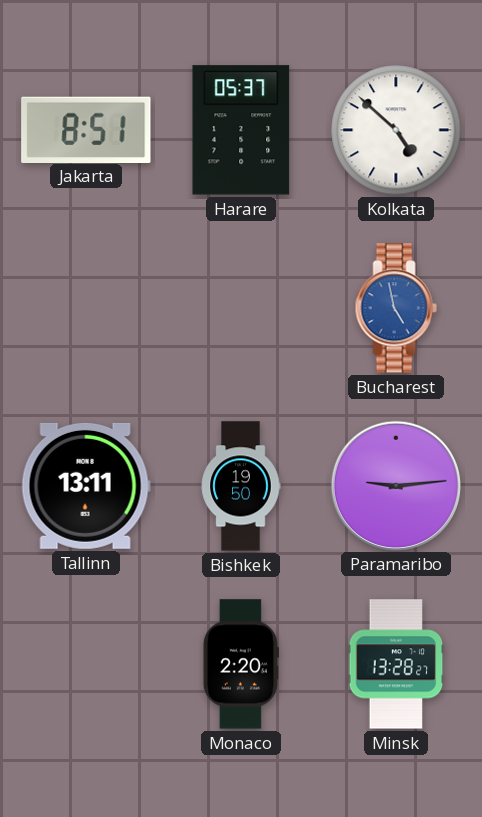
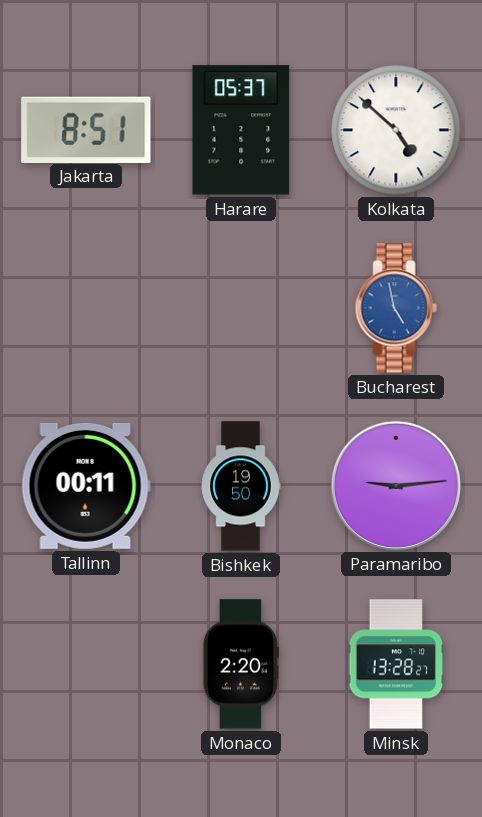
Tallinn: 13:11 -> 00:11 (86, 486)
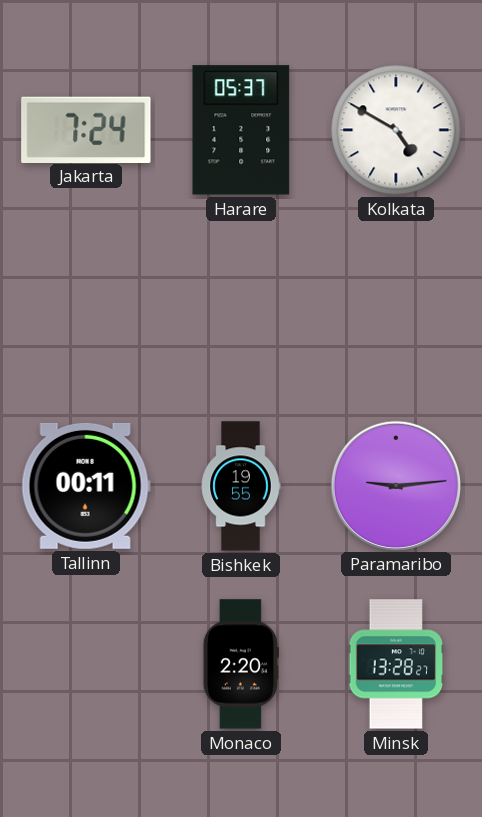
Jakarta: 8:51 -> 7:24 (86, 129)
Kolkata: 4:52 -> 4:50 (396, 130)
Bucharest: 4:58 -> none (396, 308)
Bishkek: 19:50 -> 19:55 (241, 486)
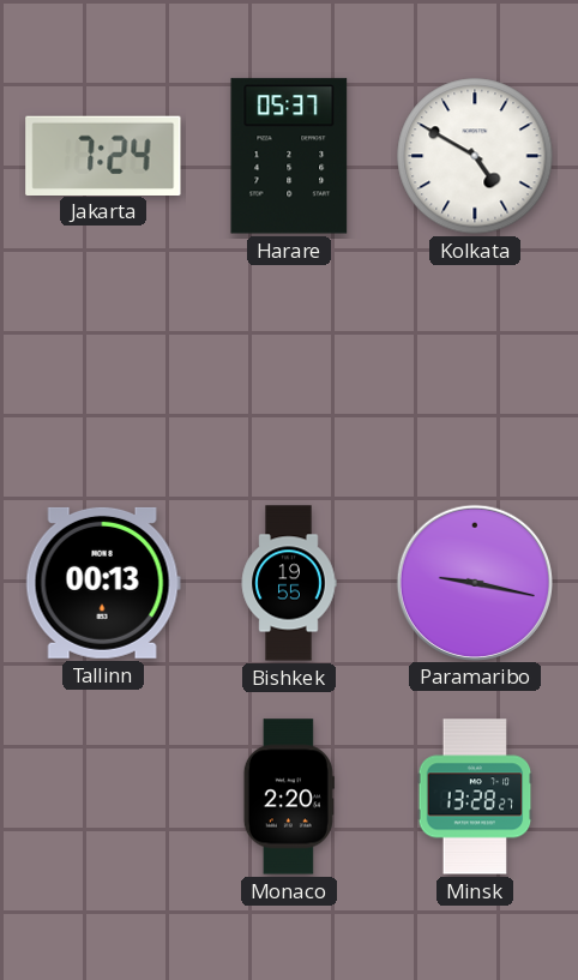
Tallinn: 00:11 -> 00:13 (103, 583)
Paramaribo: 9:14 -> 9:17 (474, 582)
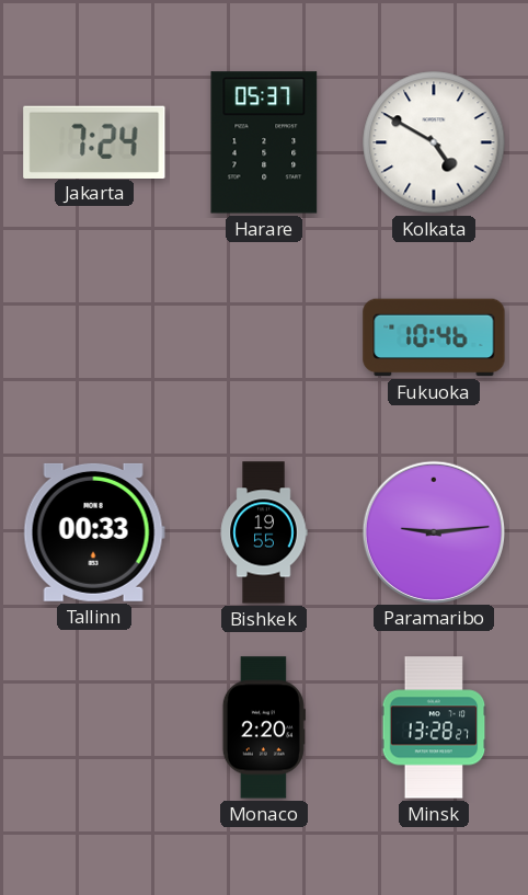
Fukuoka: none -> 10:46 (434, 337)
Tallinn: 00:13 -> 00:33 (94, 532)
Paramaribo: 9:17 -> 9:14 (433, 531)
